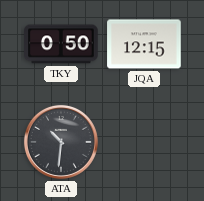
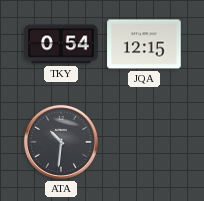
TKY: 0:50 -> 0:54 (61, 44)
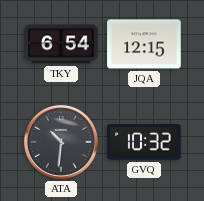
TKY: 0:54 -> 6:54 (61, 44)
GVQ: none -> 10:32 (144, 142)
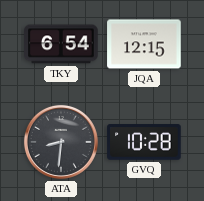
ATA: 10:31 -> 8:31 (61, 142)
GVQ: 10:32 -> 10:28 (144, 142)
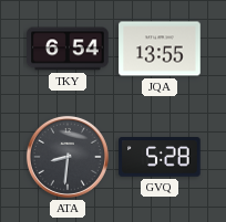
JQA: 12:15 -> 13:55 (160, 49)
GVQ: 10:28 -> 5:28 (160, 157)
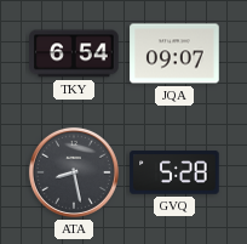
JQA: 13:55 -> 09:07 (174, 53)
ATA: 8:31 -> 8:28 (74, 172)
